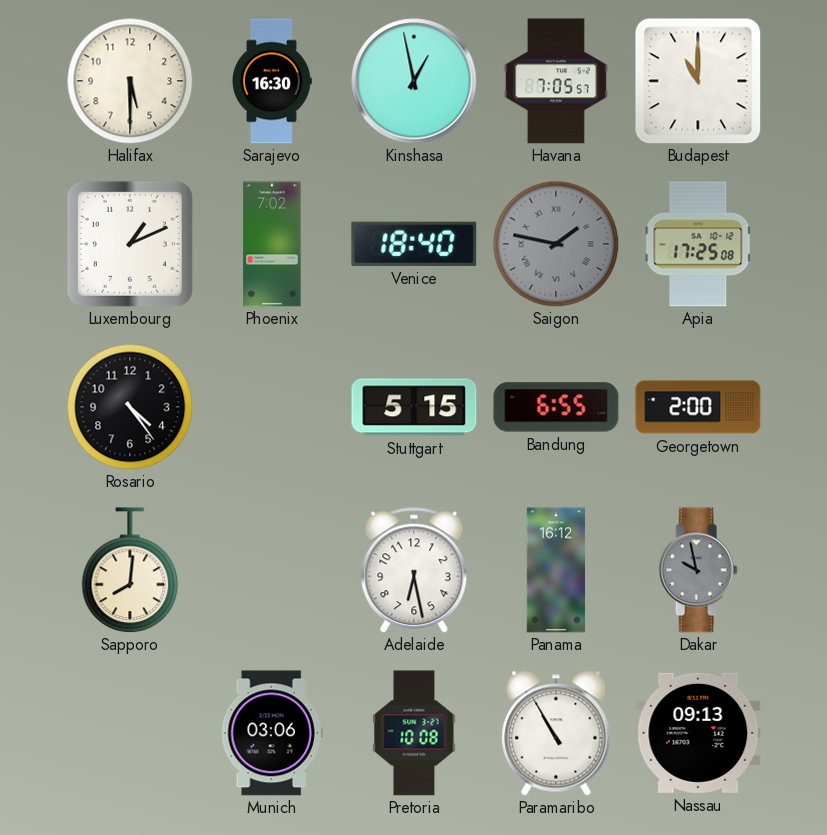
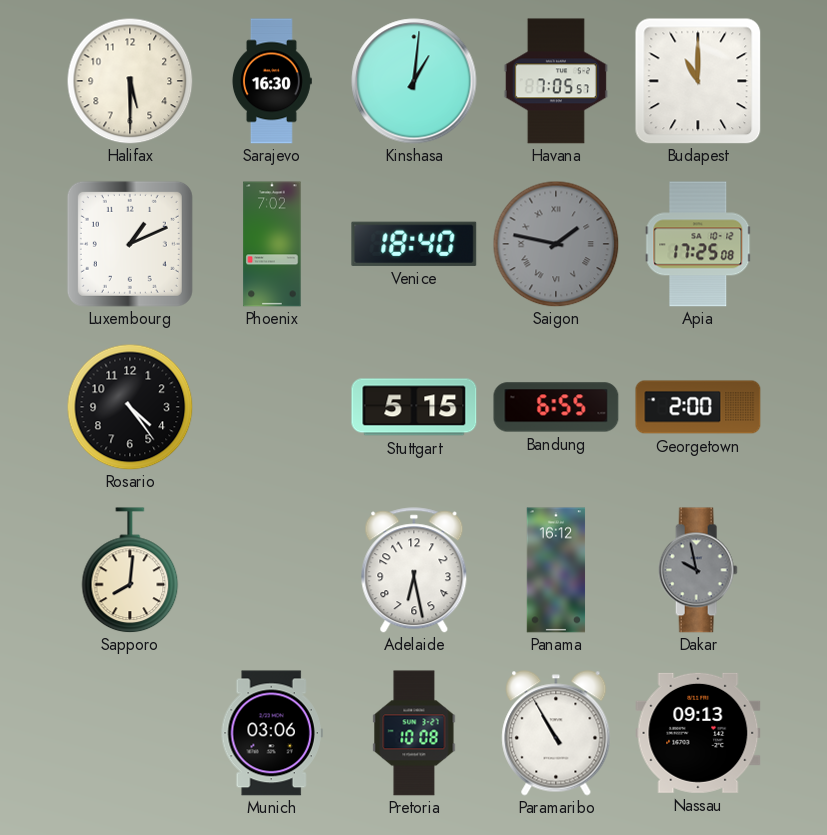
Kinshasa: 12:58 -> 1:01 (414, 81)
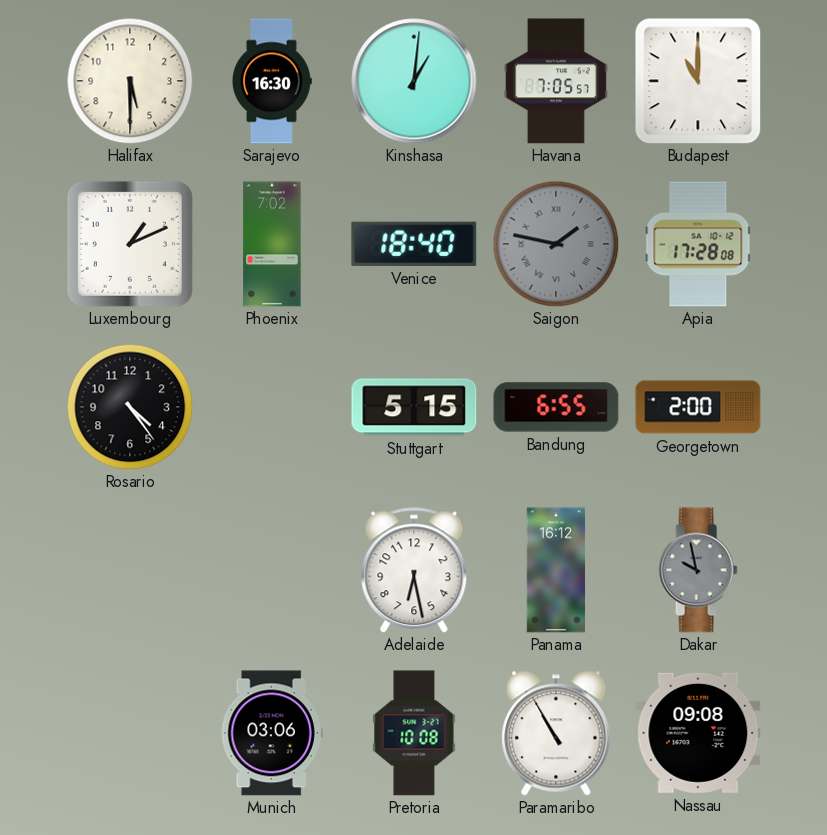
Apia: 17:25 -> 17:28 (698, 244)
Sapporo: 8:01 -> none (130, 570)
Nassau: 09:13 -> 09:08 (698, 733)
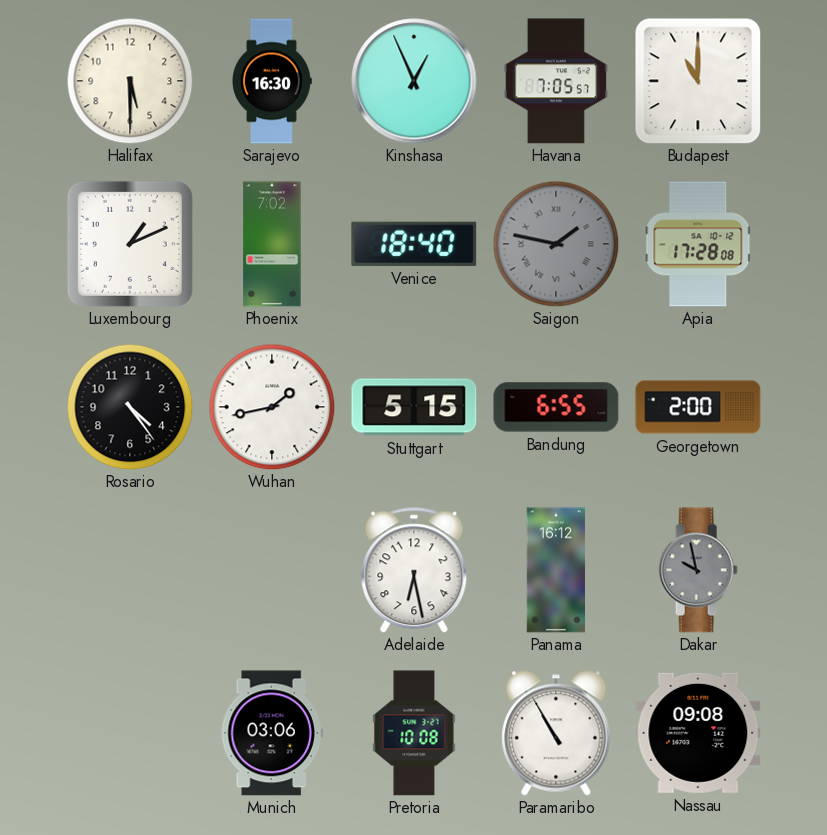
Kinshasa: 1:01 -> 12:56 (414, 81)
Wuhan: none -> 1:43 (272, 407)
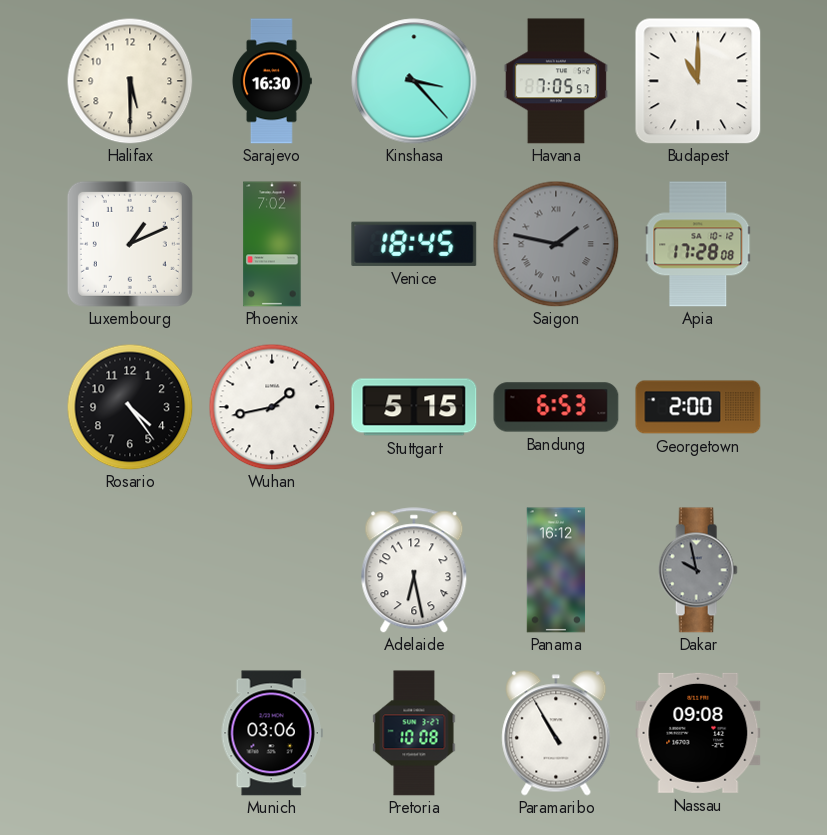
Kinshasa: 12:56 -> 3:23 (414, 81)
Venice: 18:40 -> 18:45 (414, 244)
Bandung: 6:55 -> 6:53 (556, 407)
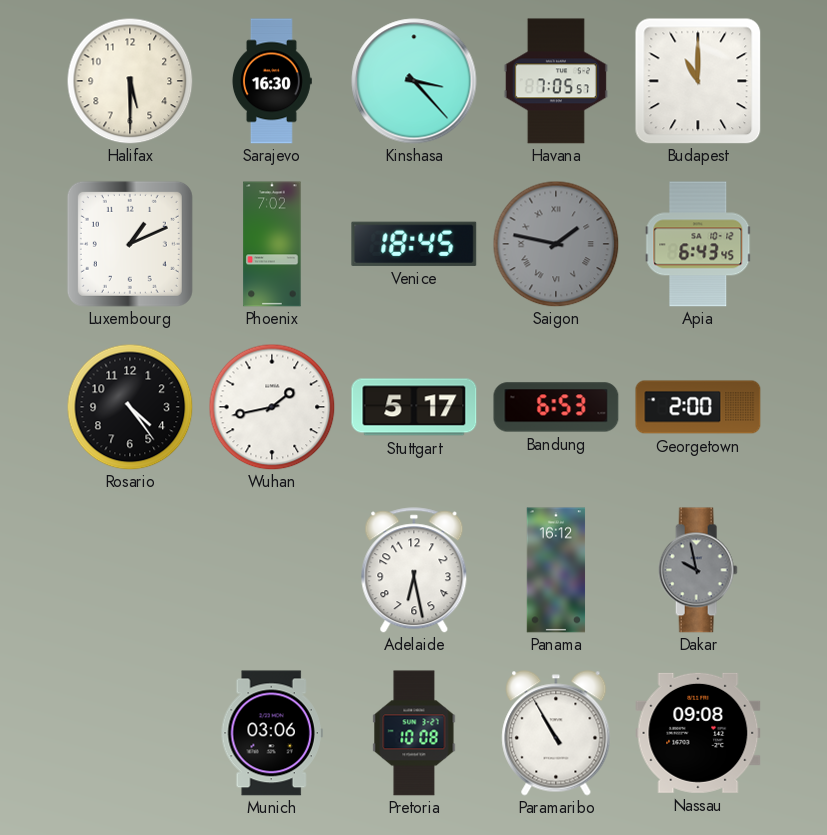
Apia: 17:28 -> 6:43 (698, 244)
Stuttgart: 5:15 -> 5:17 (414, 407)
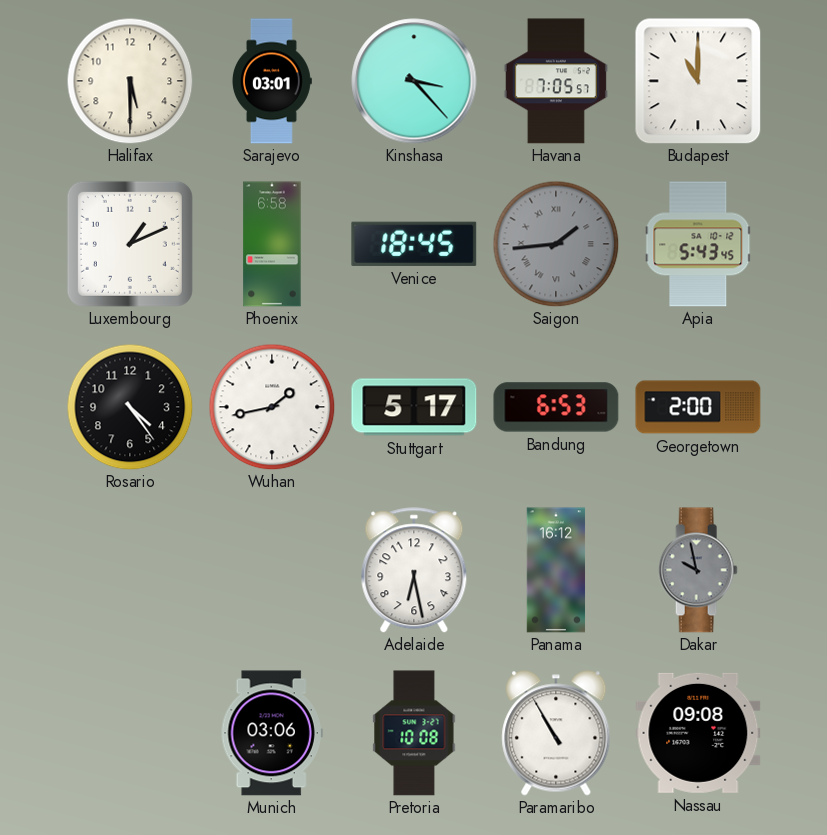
Sarajevo: 16:30 -> 03:01 (271, 81)
Phoenix: 7:02 -> 6:58 (272, 244)
Saigon: 1:47 -> 1:44 (556, 244)
Apia: 6:43 -> 5:43 (698, 244)
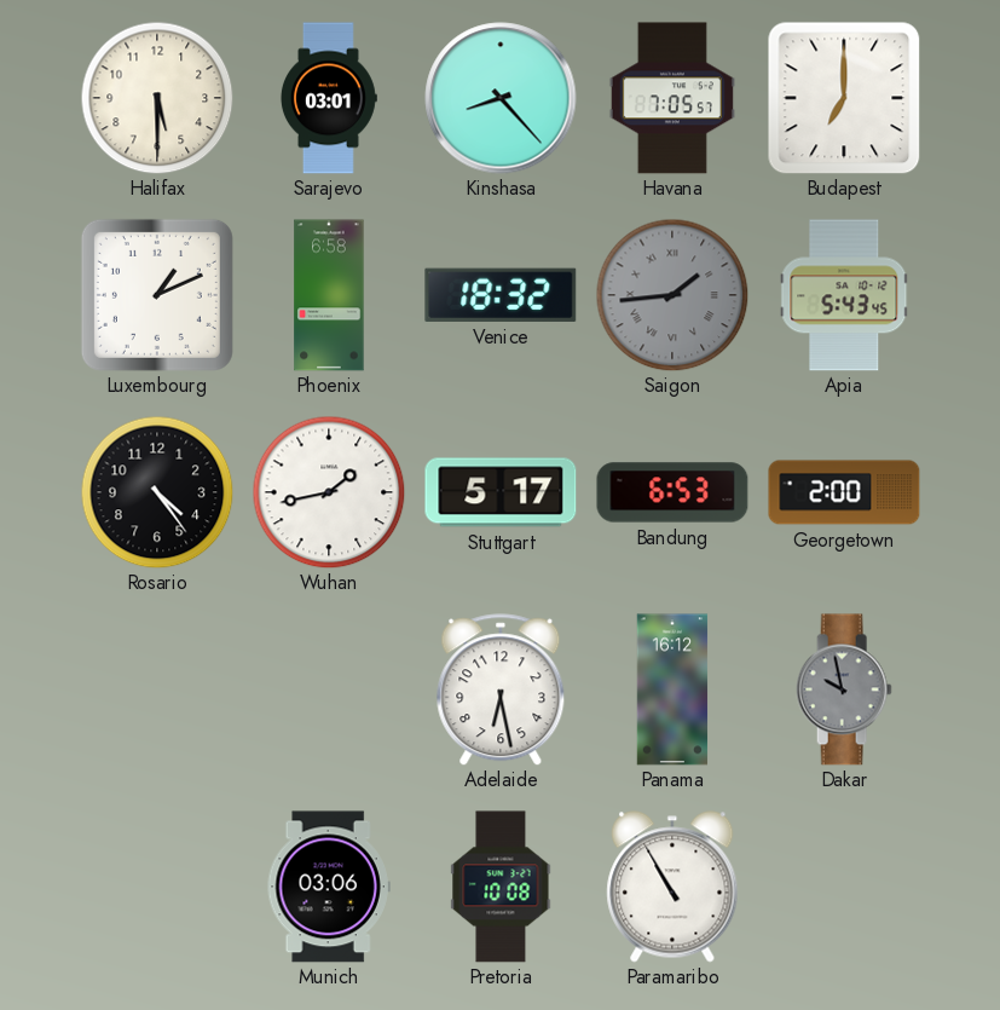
Kinshasa: 3:23 -> 8:23 (501, 98)
Budapest: 11:00 -> 7:00 (844, 98)
Venice: 18:45 -> 18:32 (501, 295)
Nassau: 09:08 -> none (698, 733)
